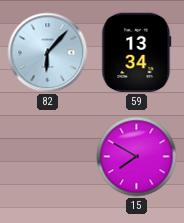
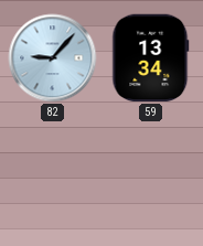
82: 6:07 -> 9:07 (53, 58)
15: 7:50 -> none (137, 157)
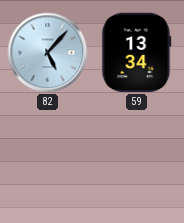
82: 9:07 -> 5:07 (48, 53)
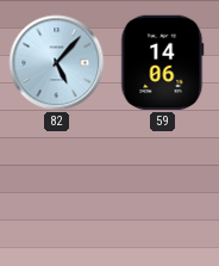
59: 13:34 -> 14:06 (163, 63)
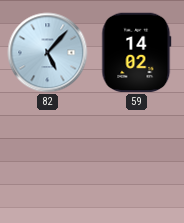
59: 14:06 -> 14:02 (137, 53)
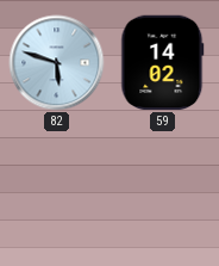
82: 5:07 -> 5:48 (57, 63)
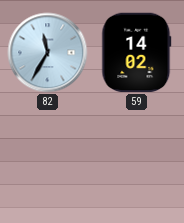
82: 5:48 -> 11:35 (48, 53)
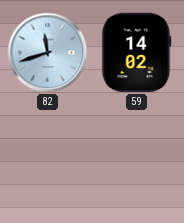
82: 11:35 -> 11:42 (48, 53)
